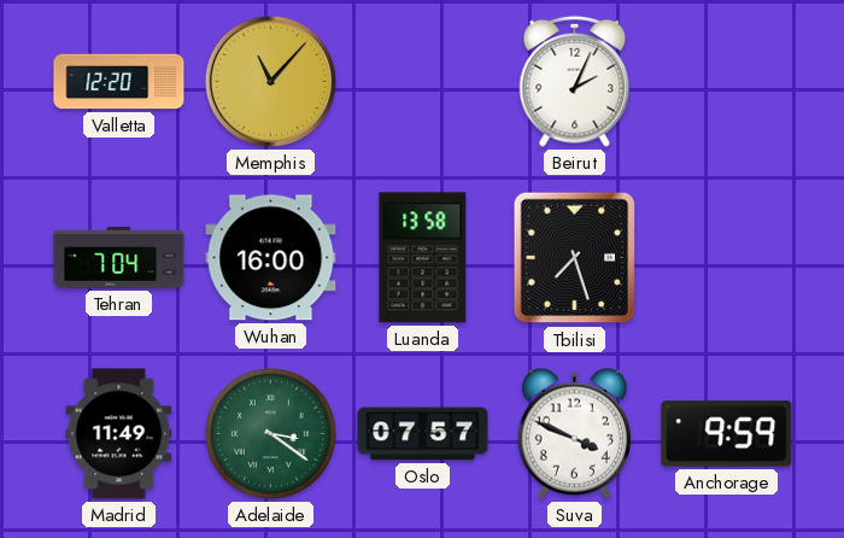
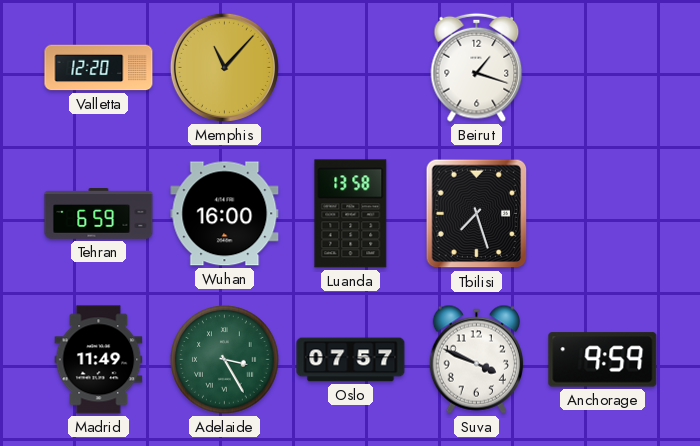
Beirut: 2:04 -> 1:18 (477, 67)
Tehran: 7:04 -> 6:59 (99, 214)
Adelaide: 3:21 -> 3:25 (225, 360)
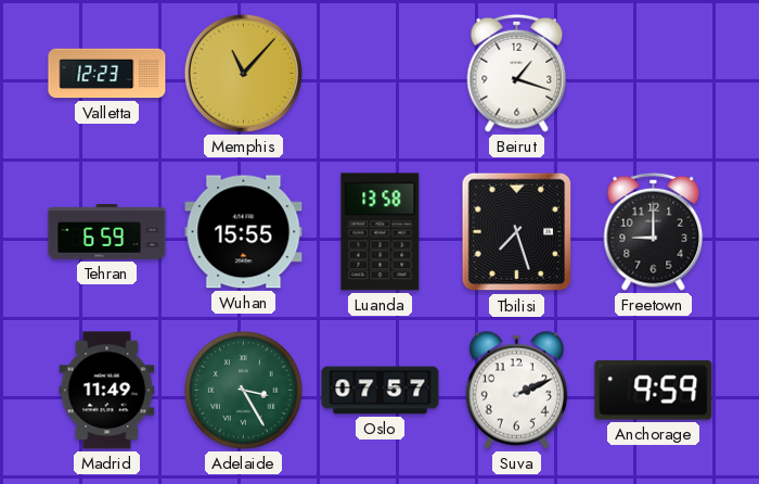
Valletta: 12:20 -> 12:23 (107, 74)
Wuhan: 16:00 -> 15:55 (244, 232)
Freetown: none -> 9:00 (654, 231)
Suva: 3:49 -> 2:11 (516, 390)
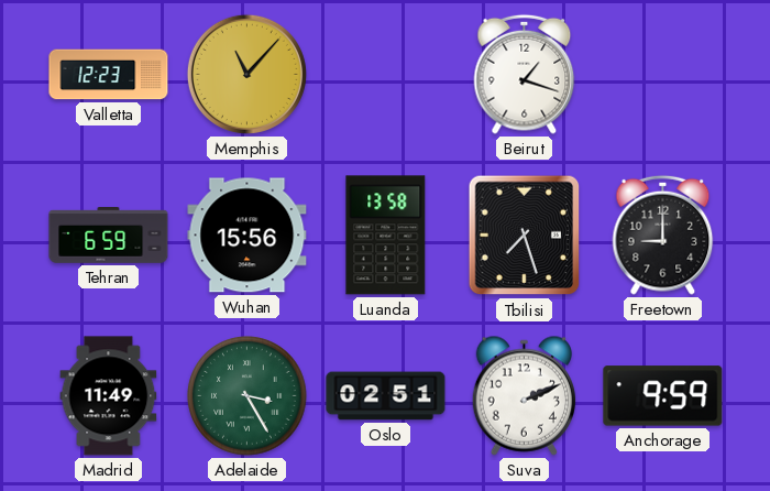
Wuhan: 15:55 -> 15:56 (248, 236)
Oslo: 07:57 -> 02:51 (386, 396)
